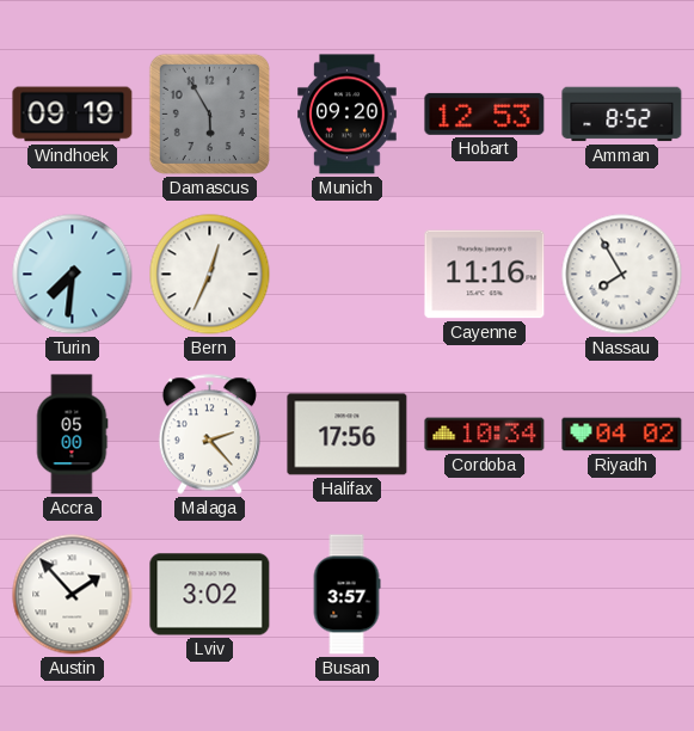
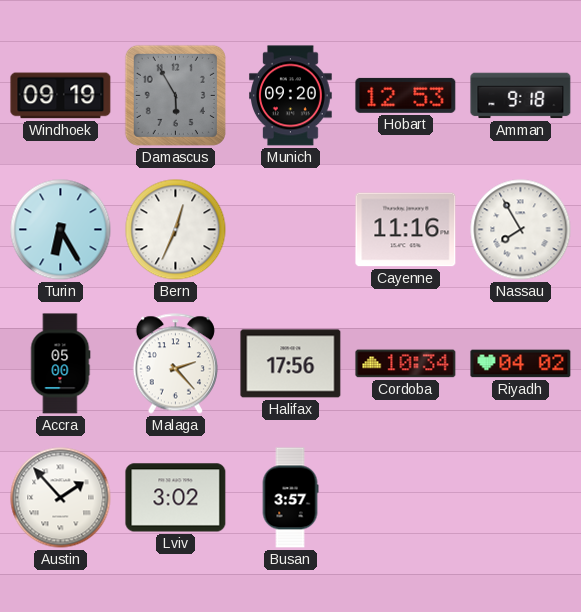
Amman: 8:52 -> 9:18 (521, 96)
Turin: 7:31 -> 6:25 (61, 230)
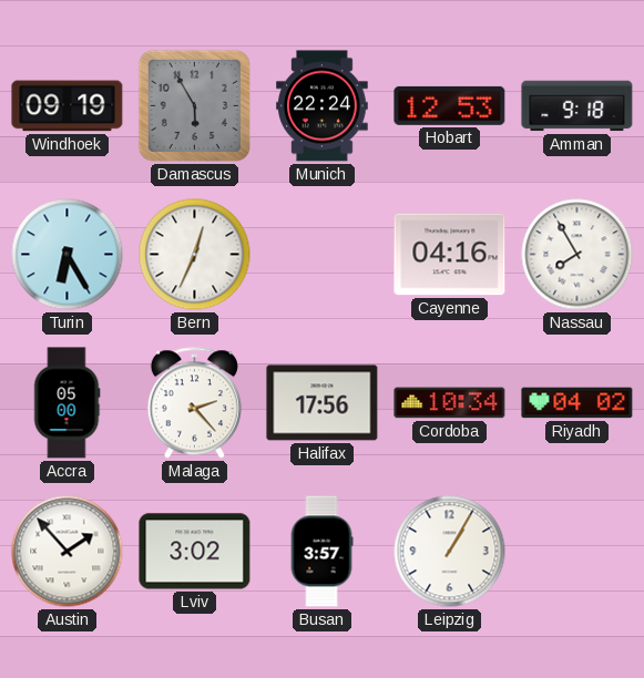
Munich: 09:20 -> 22:24 (323, 106)
Cayenne: 11:16 -> 04:16 (450, 255)
Leipzig: none -> 1:05 (450, 552)
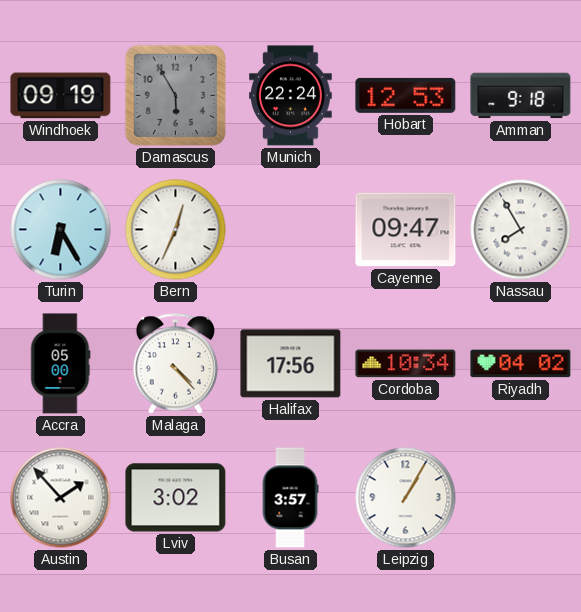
Cayenne: 04:16 -> 09:47 (406, 230)
Malaga: 2:23 -> 4:23 (175, 364)
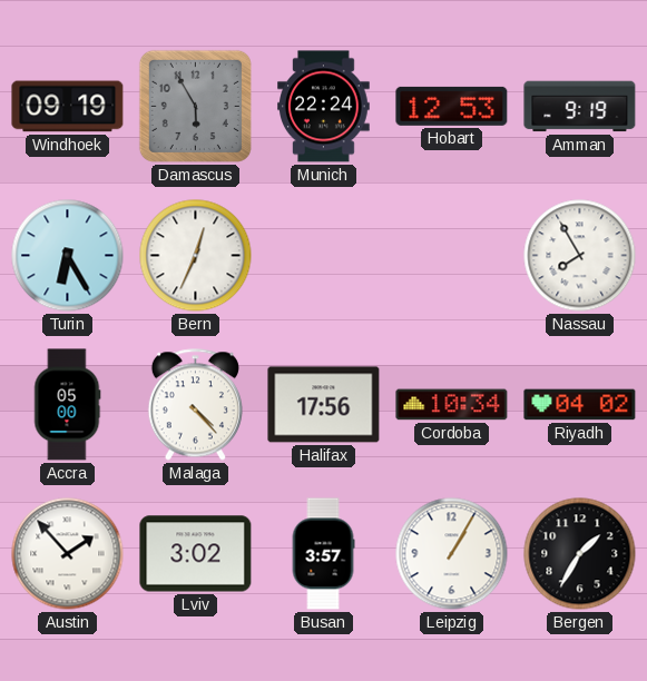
Amman: 9:18 -> 9:19 (580, 107)
Cayenne: 09:47 -> none (406, 230)
Bergen: none -> 1:35 (580, 554)
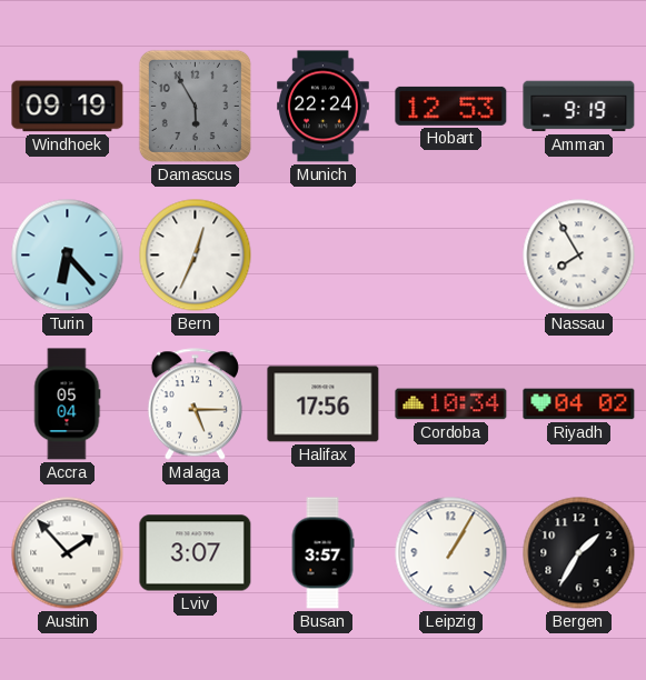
Turin: 6:25 -> 6:23 (68, 256)
Accra: 05:00 -> 05:04 (67, 404)
Malaga: 4:23 -> 5:15 (195, 404)
Lviv: 3:02 -> 3:07 (196, 553)
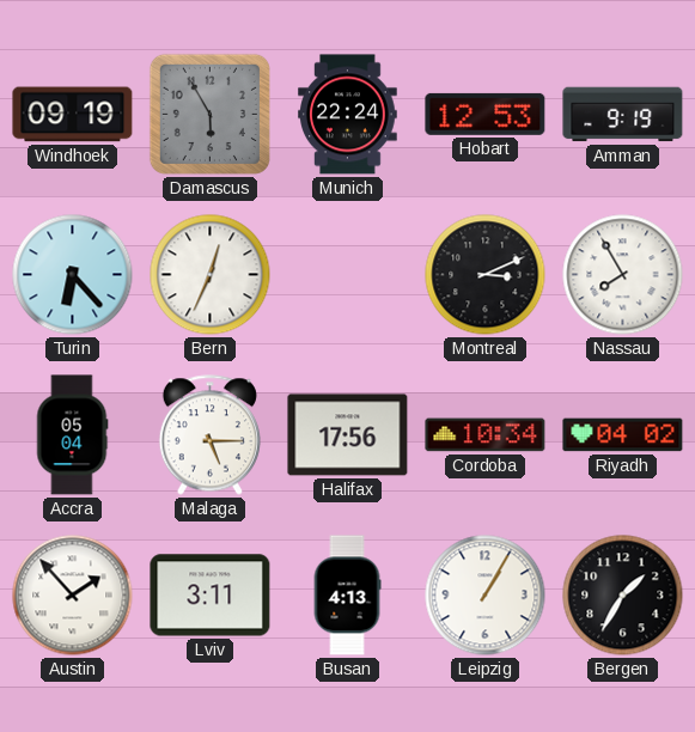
Montreal: none -> 3:11 (486, 275)
Lviv: 3:07 -> 3:11 (211, 596)
Busan: 3:57 -> 4:13 (347, 596)
